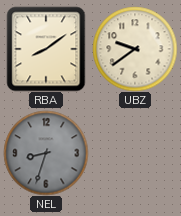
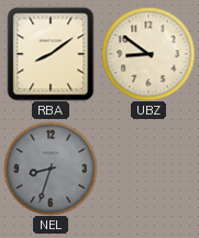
UBZ: 9:39 -> 8:51 (148, 54)
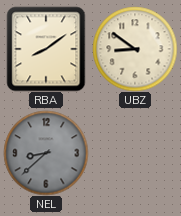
NEL: 8:33 -> 8:38 (46, 153)
